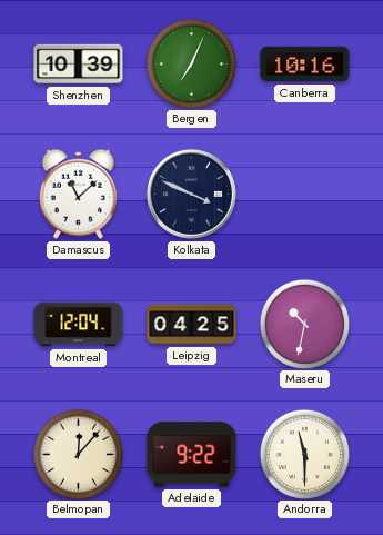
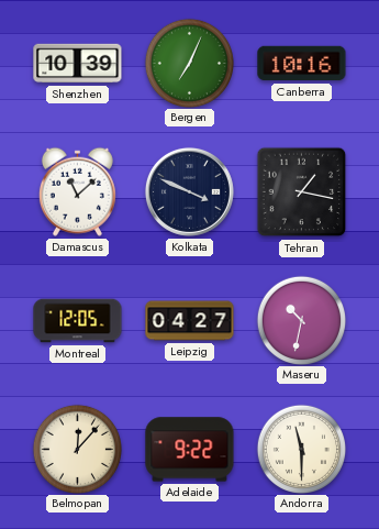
Tehran: none -> 1:17 (302, 192)
Montreal: 12:04 -> 12:05 (78, 321)
Leipzig: 04:25 -> 04:27 (190, 321)
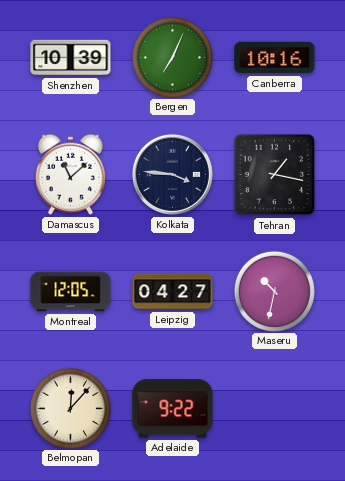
Kolkata: 3:49 -> 3:46 (172, 174)
Andorra: 11:30 -> none (301, 449)
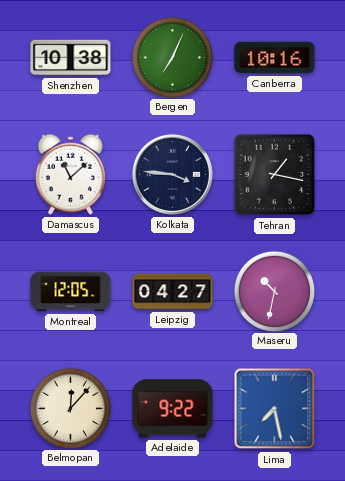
Shenzhen: 10:39 -> 10:38 (71, 58)
Lima: none -> 7:28 (275, 409)
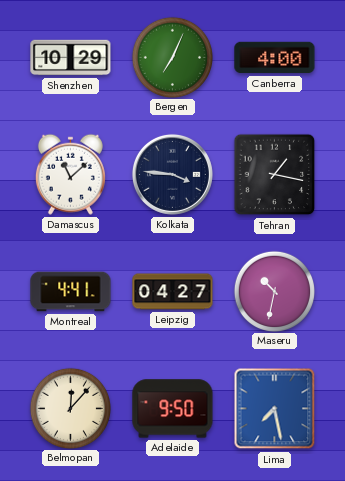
Shenzhen: 10:38 -> 10:29 (71, 58)
Canberra: 10:16 -> 4:00 (275, 58)
Montreal: 12:05 -> 4:41 (71, 292)
Adelaide: 9:22 -> 9:50 (173, 409)
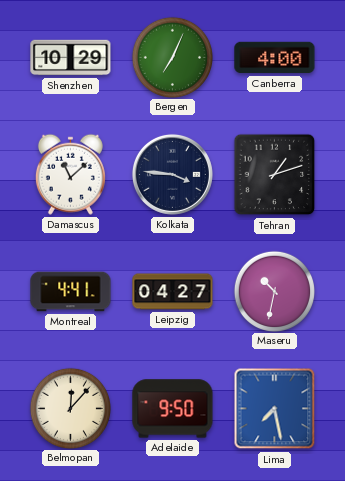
Tehran: 1:17 -> 1:12 (275, 175)
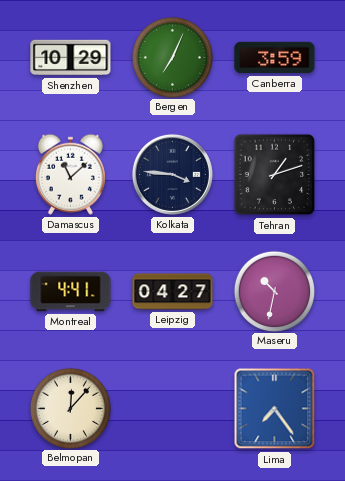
Canberra: 4:00 -> 3:59 (275, 58)
Adelaide: 9:50 -> none (173, 409)
Lima: 7:28 -> 7:24 (275, 409)
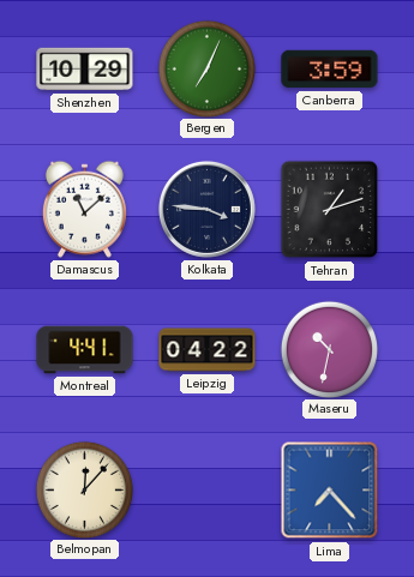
Leipzig: 04:27 -> 04:22 (208, 350)
Lima: 7:24 -> 7:23 (330, 491)
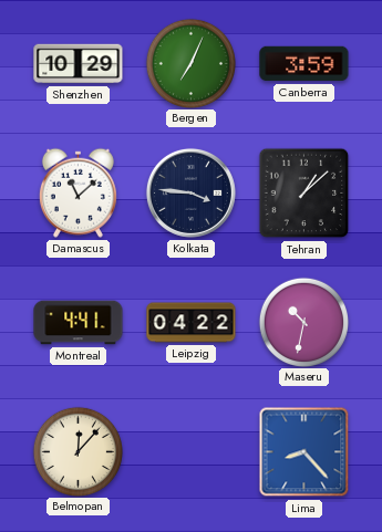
Tehran: 1:12 -> 1:08 (304, 194)
Lima: 7:23 -> 8:23 (304, 452)
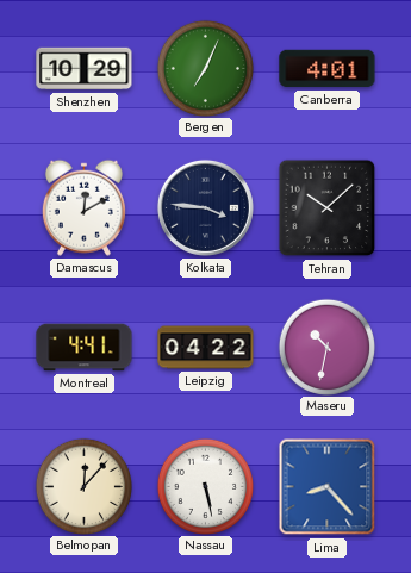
Canberra: 3:59 -> 4:01 (328, 69)
Damascus: 11:08 -> 12:10 (83, 207)
Tehran: 1:08 -> 10:08 (328, 208)
Nassau: none -> 5:28 (205, 486)
